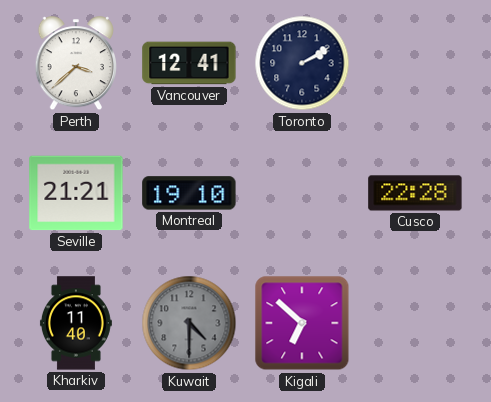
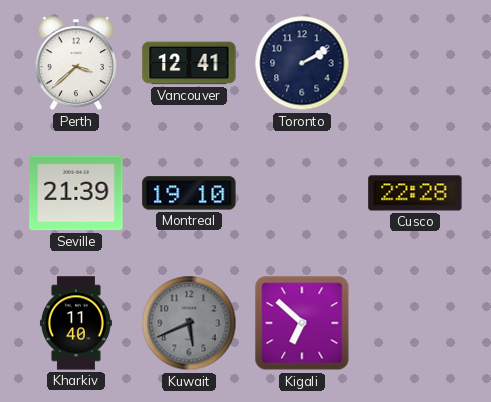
Seville: 21:21 -> 21:39 (76, 193)
Kuwait: 4:30 -> 5:41 (189, 323)
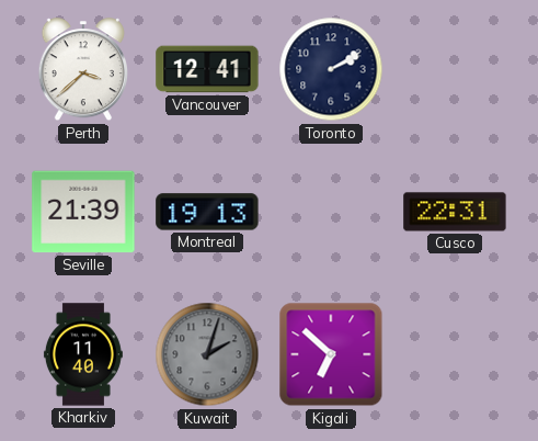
Montreal: 19:10 -> 19:13 (207, 212)
Cusco: 22:28 -> 22:31 (455, 212)
Kuwait: 5:41 -> 2:03 (207, 354)
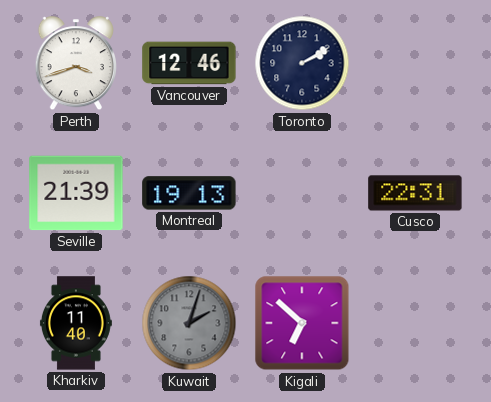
Perth: 3:38 -> 3:42 (75, 64)
Vancouver: 12:41 -> 12:46 (189, 63)
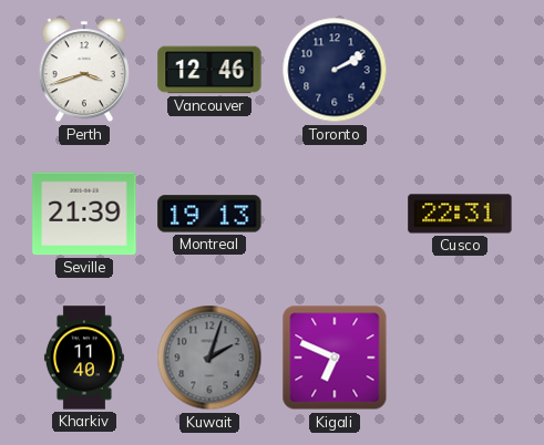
Kigali: 6:52 -> 6:49 (335, 358)
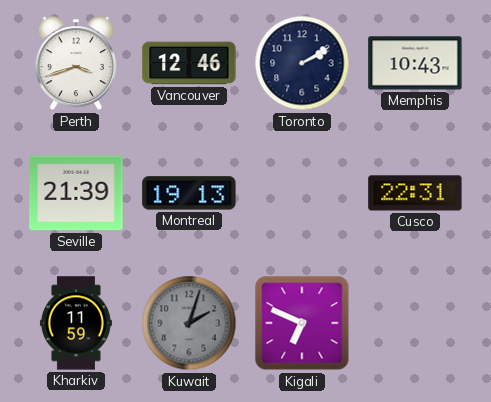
Memphis: none -> 10:43 (415, 63)
Kharkiv: 11:40 -> 11:59 (76, 323)
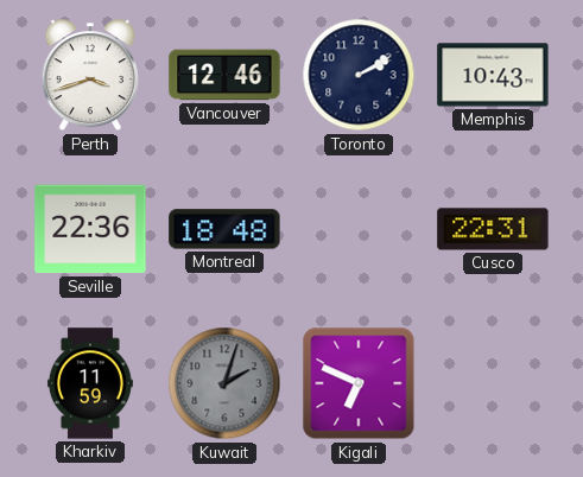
Seville: 21:39 -> 22:36 (90, 229)
Montreal: 19:13 -> 18:48 (224, 229)
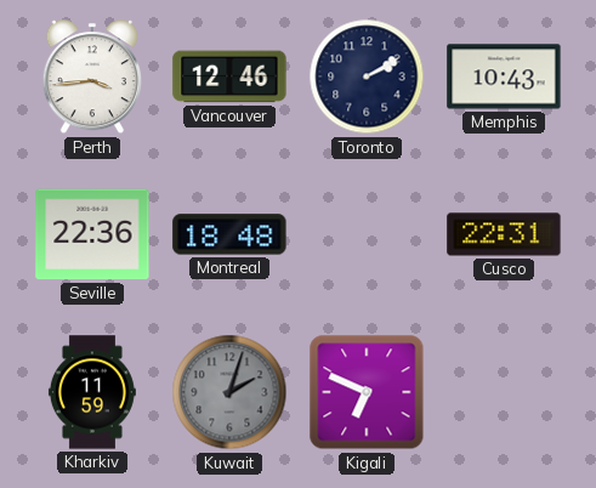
Perth: 3:42 -> 3:44 (91, 78)
